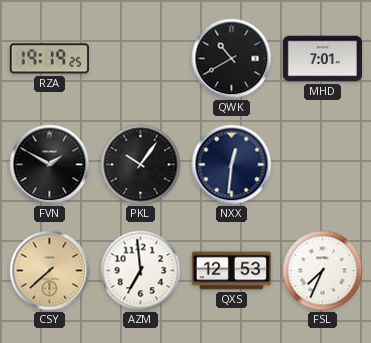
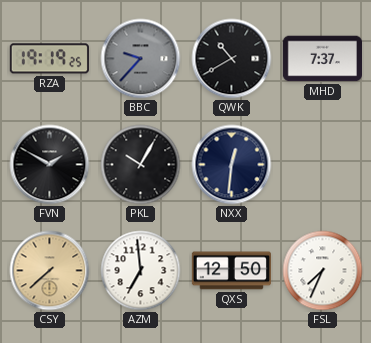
BBC: none -> 9:37 (141, 59)
MHD: 7:01 -> 7:37 (322, 59)
PKL: 10:06 -> 10:05 (141, 165)
QXS: 12:53 -> 12:50 (231, 271)
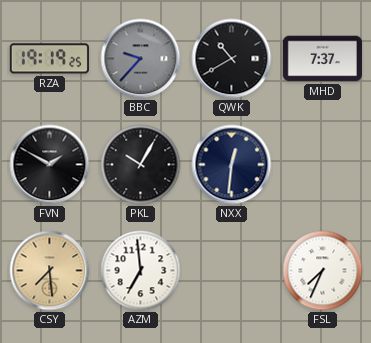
CSY: 7:38 -> 7:29 (50, 271)
QXS: 12:50 -> none (231, 271)
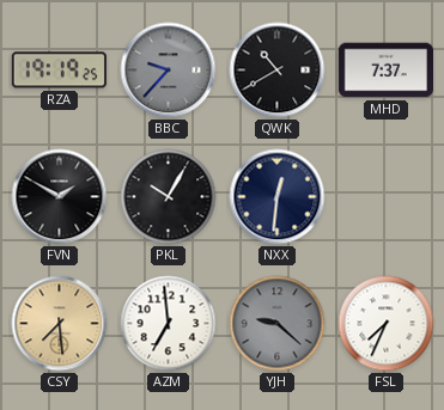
YJH: none -> 9:22 (278, 324)
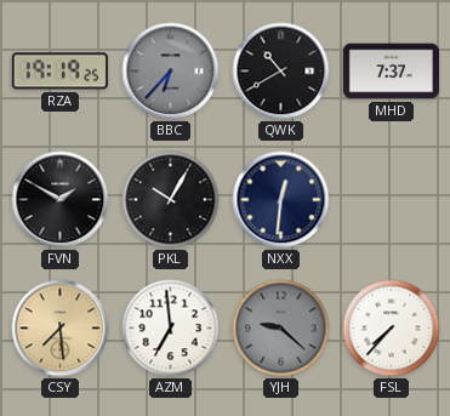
BBC: 9:37 -> 6:37 (171, 72)
FSL: 7:34 -> 7:37 (392, 329)
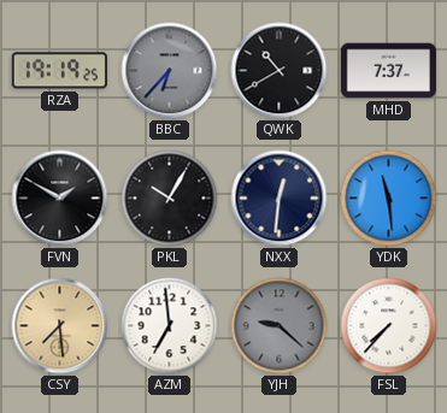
YDK: none -> 11:29 (389, 199)
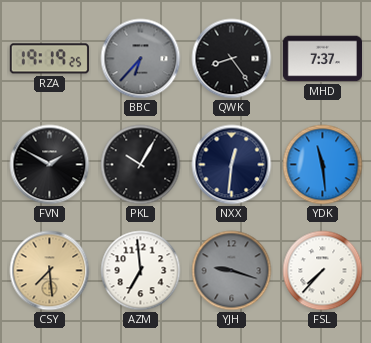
QWK: 10:40 -> 8:24 (232, 59)
YJH: 9:22 -> 9:18 (232, 271)
